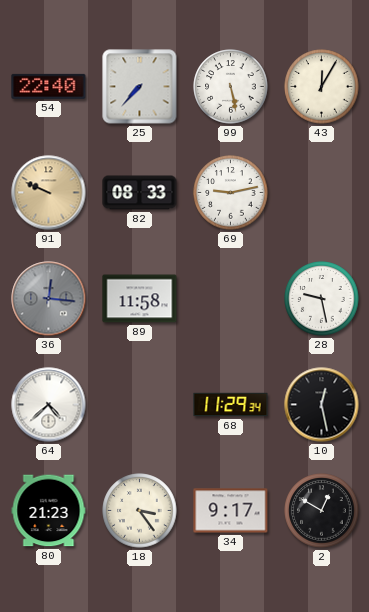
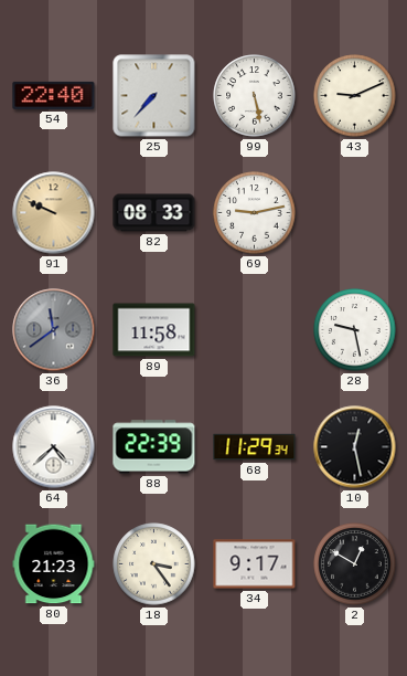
43: 12:05 -> 9:11 (355, 96)
36: 12:16 -> 11:39 (54, 330)
88: none -> 22:39 (154, 447)
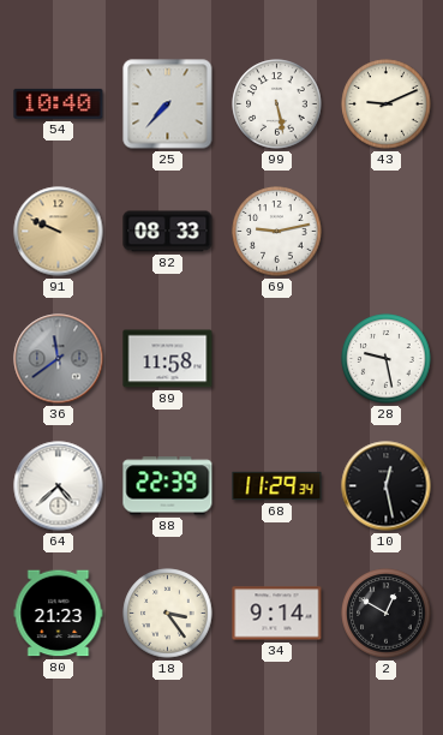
54: 22:40 -> 10:40 (59, 103)
34: 9:17 -> 9:14 (277, 614)
